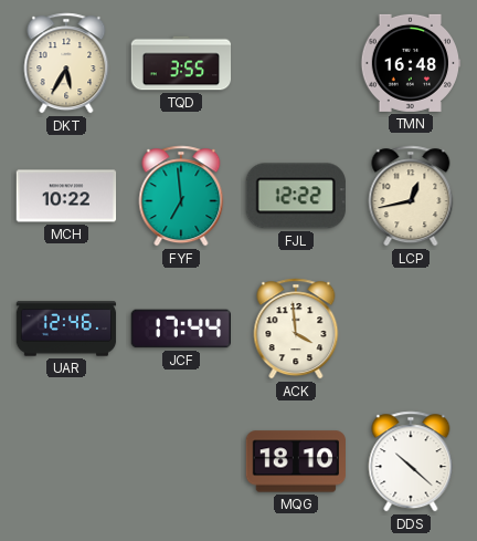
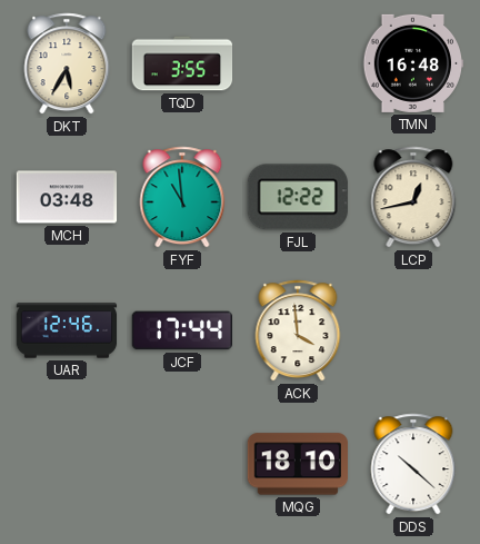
MCH: 10:22 -> 03:48 (67, 197)
FYF: 6:59 -> 10:59 (182, 197)
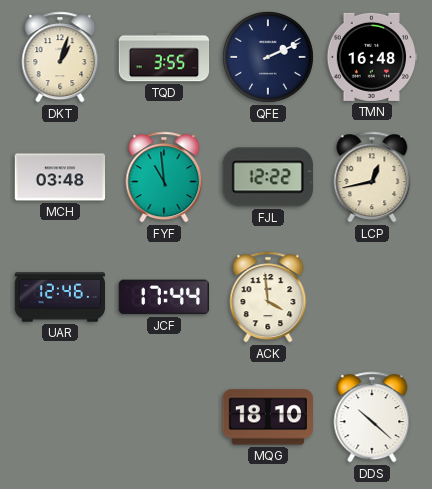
DKT: 5:35 -> 1:03 (60, 57)
QFE: none -> 2:11 (268, 57)
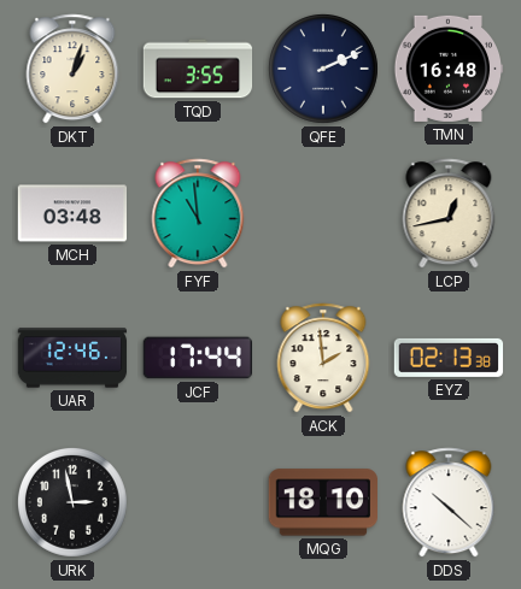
FJL: 12:22 -> none (268, 177)
ACK: 3:59 -> 1:59 (323, 358)
EYZ: none -> 02:13 (449, 358)
URK: none -> 2:58 (72, 502)
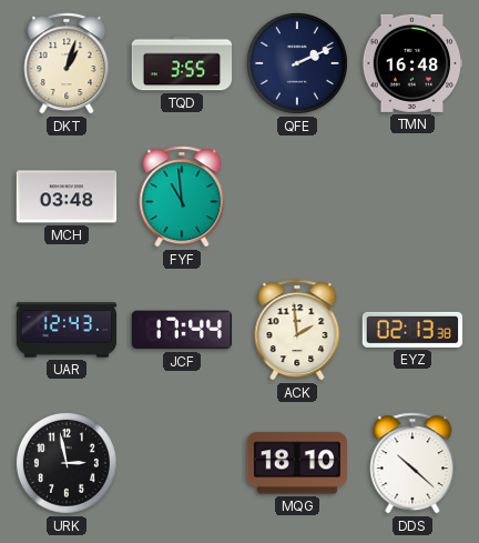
LCP: 12:43 -> none (449, 213)
UAR: 12:46 -> 12:43 (67, 330)
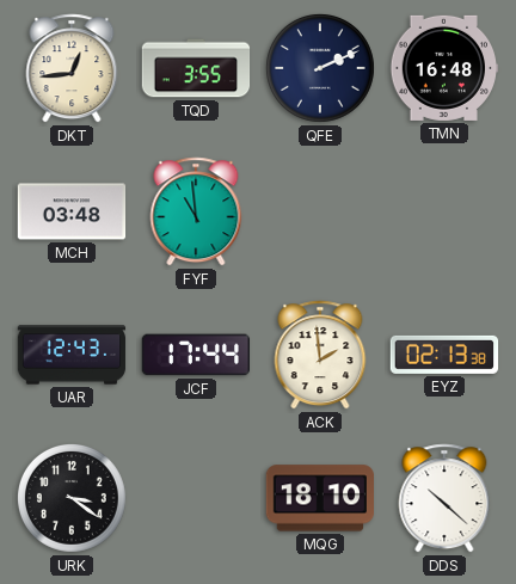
DKT: 1:03 -> 12:44 (72, 68)
URK: 2:58 -> 3:21 (72, 498)
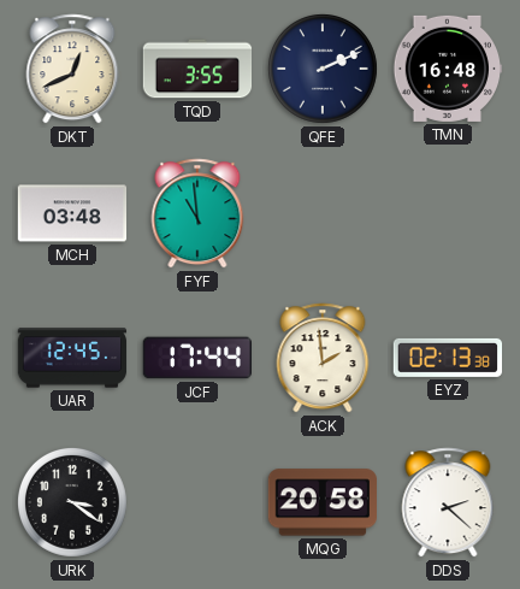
DKT: 12:44 -> 12:41 (72, 69)
UAR: 12:43 -> 12:45 (72, 358)
MQG: 18:10 -> 20:58 (321, 502)
DDS: 10:22 -> 2:22 (448, 502)
